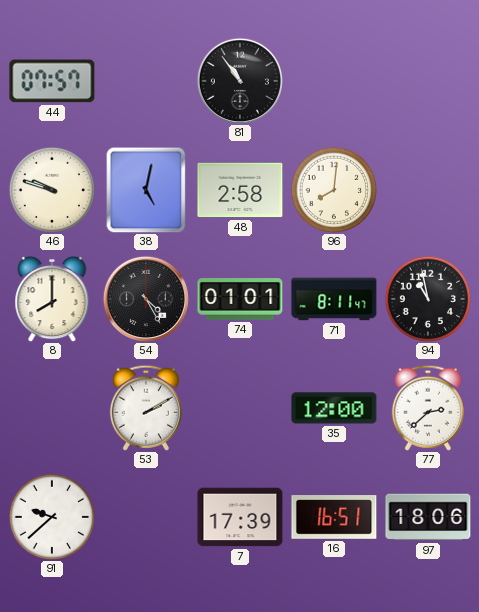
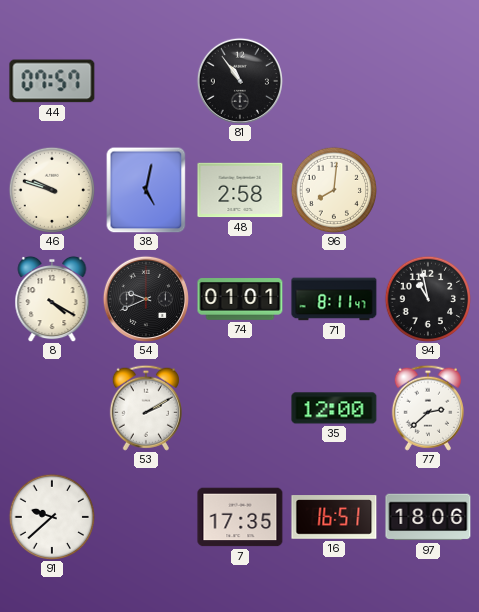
8: 8:00 -> 4:20 (52, 299)
54: 4:25 -> 9:41 (146, 299)
7: 17:39 -> 17:35 (240, 517)
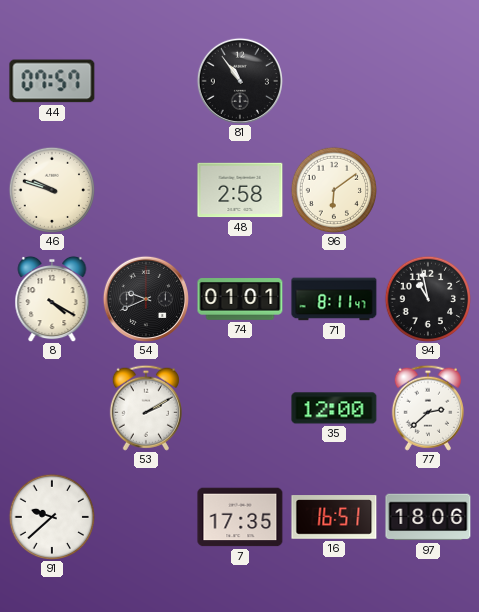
38: 5:02 -> none (146, 190)
96: 8:01 -> 6:09 (334, 189)
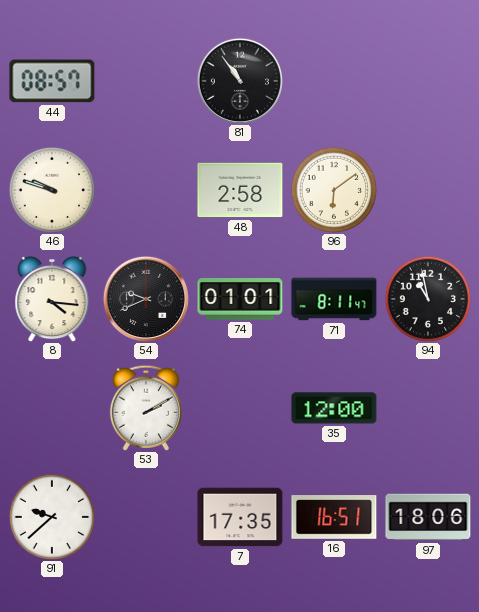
44: 07:57 -> 08:57 (52, 81)
8: 4:20 -> 4:16 (52, 299)
77: 2:38 -> none (428, 408)
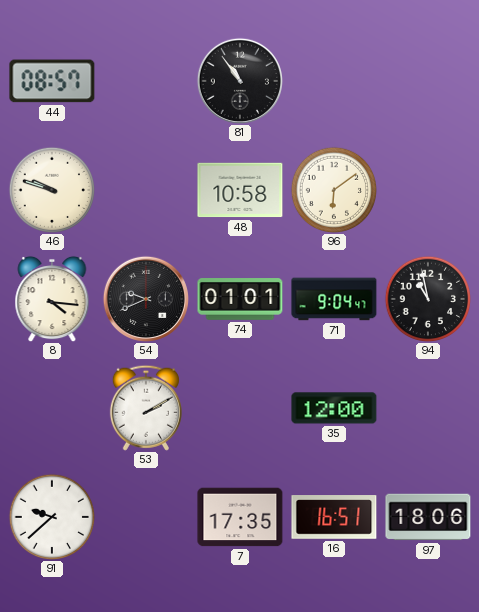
48: 2:58 -> 10:58 (240, 190)
71: 8:11 -> 9:04 (334, 299)
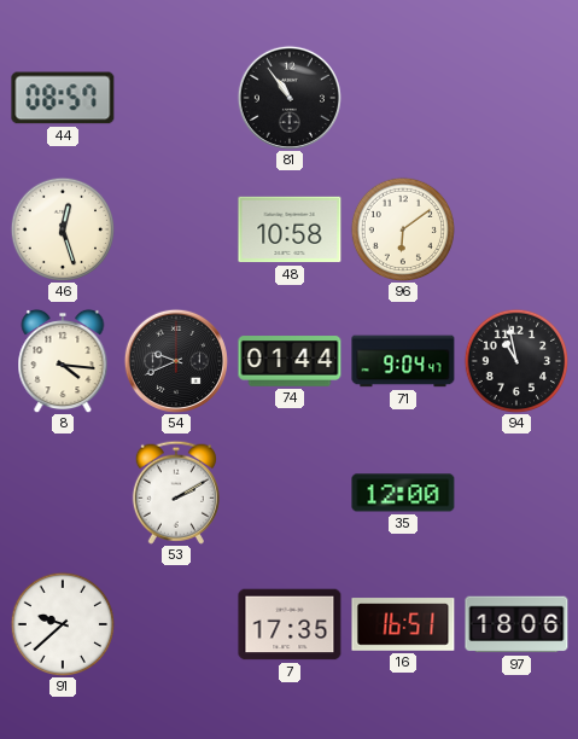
46: 9:48 -> 12:27 (63, 228)
74: 01:01 -> 01:44 (290, 361)
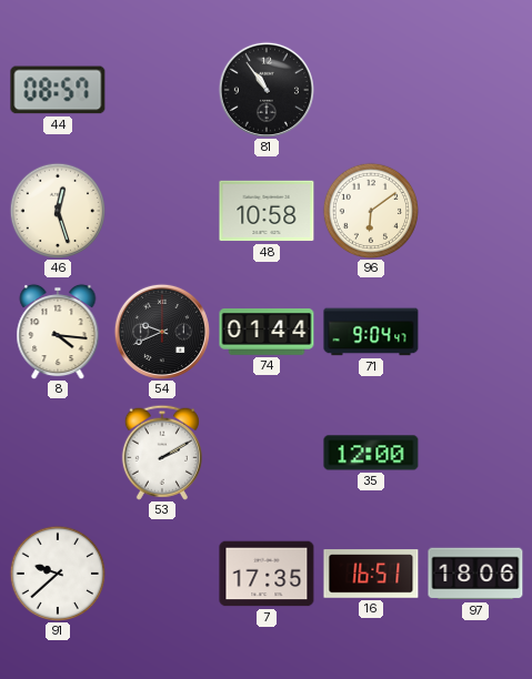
94: 10:58 -> none (516, 360)
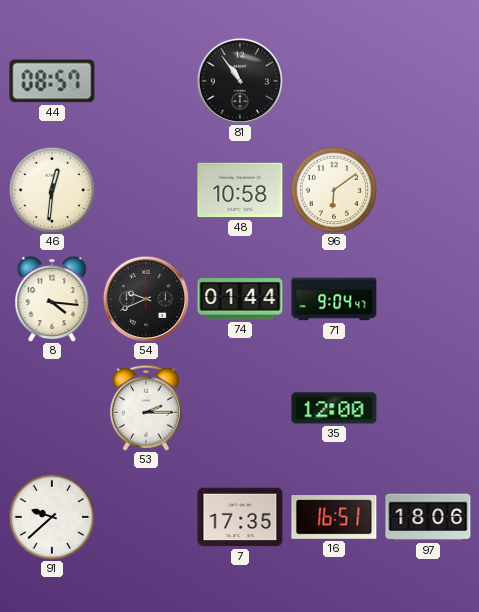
46: 12:27 -> 12:31 (52, 189)
53: 2:10 -> 2:15 (146, 408)
